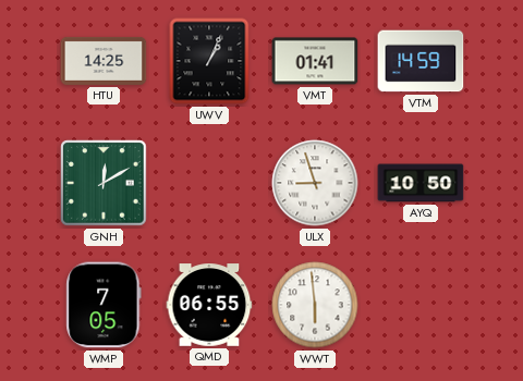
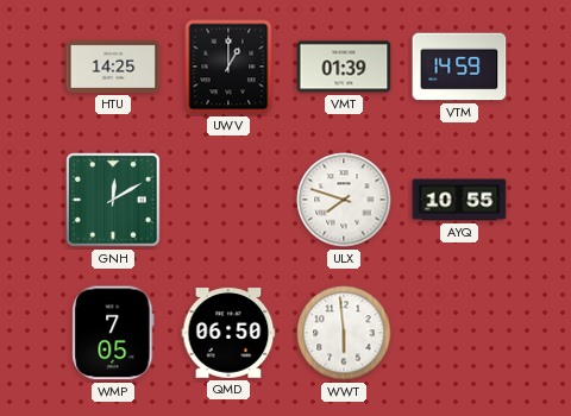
UWV: 1:04 -> 1:00 (228, 67)
VMT: 01:41 -> 01:39 (344, 67)
ULX: 8:57 -> 7:48 (344, 200)
AYQ: 10:50 -> 10:55 (459, 200)
QMD: 06:55 -> 06:50 (228, 333)
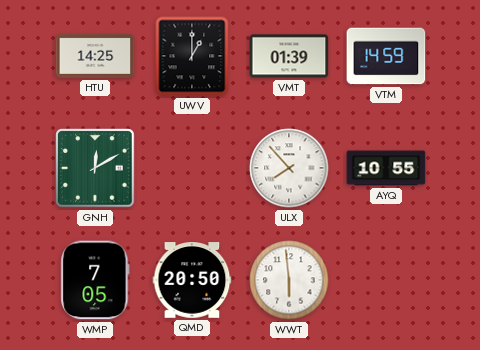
ULX: 7:48 -> 7:53 (289, 168)
QMD: 06:50 -> 20:50 (192, 280)
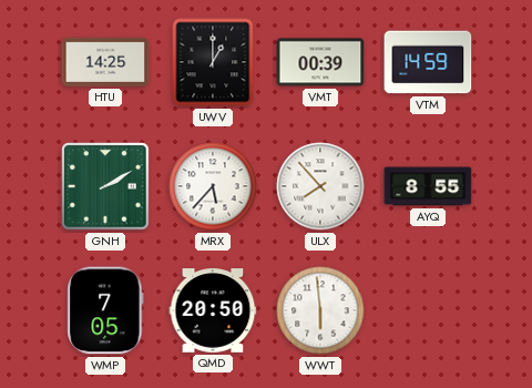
VMT: 01:39 -> 00:39 (320, 62)
GNH: 12:10 -> 2:10 (105, 186)
MRX: none -> 5:37 (213, 186)
AYQ: 10:55 -> 8:55 (428, 186)
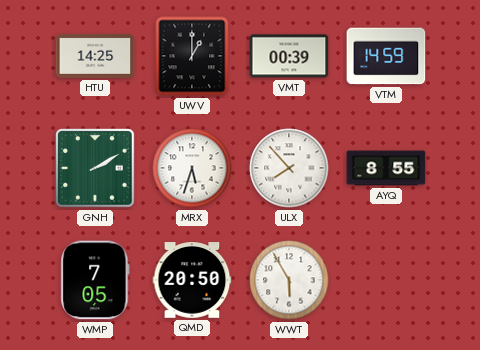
MRX: 5:37 -> 5:33 (192, 168)
WWT: 5:59 -> 5:55 (289, 280)
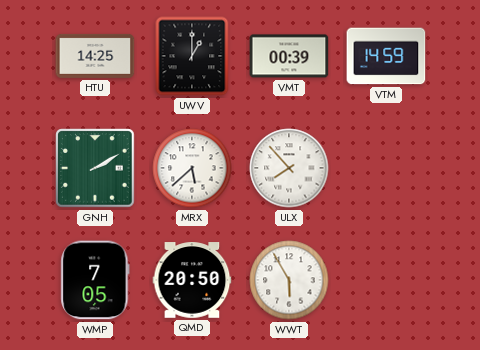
MRX: 5:33 -> 5:38 (192, 168)
AYQ: 8:55 -> none (386, 168)
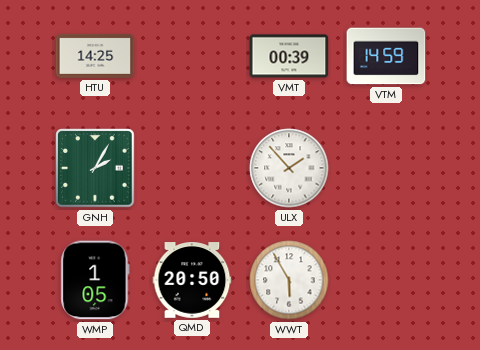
UWV: 1:00 -> none (192, 56)
GNH: 2:10 -> 2:05 (95, 168)
MRX: 5:38 -> none (192, 168)
ULX: 7:53 -> 1:53 (289, 168)
WMP: 7:05 -> 1:05 (95, 280)
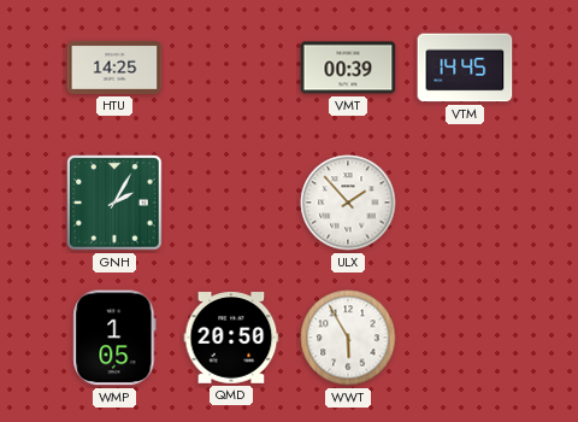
VTM: 14:59 -> 14:45 (465, 68)
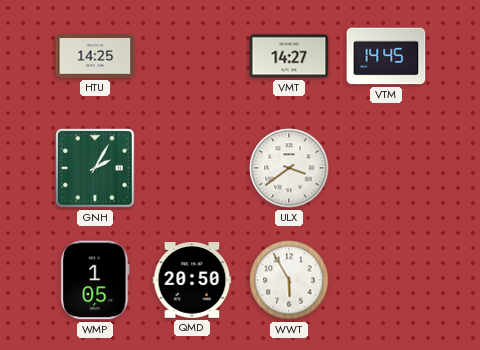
VMT: 00:39 -> 14:27 (289, 56)
ULX: 1:53 -> 3:39 (289, 168)
